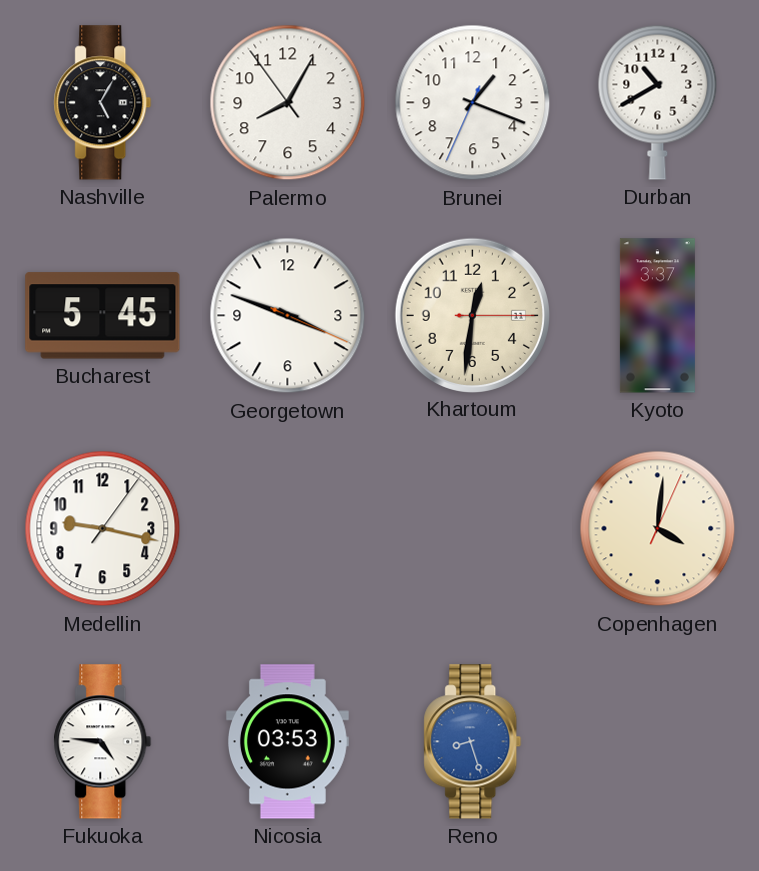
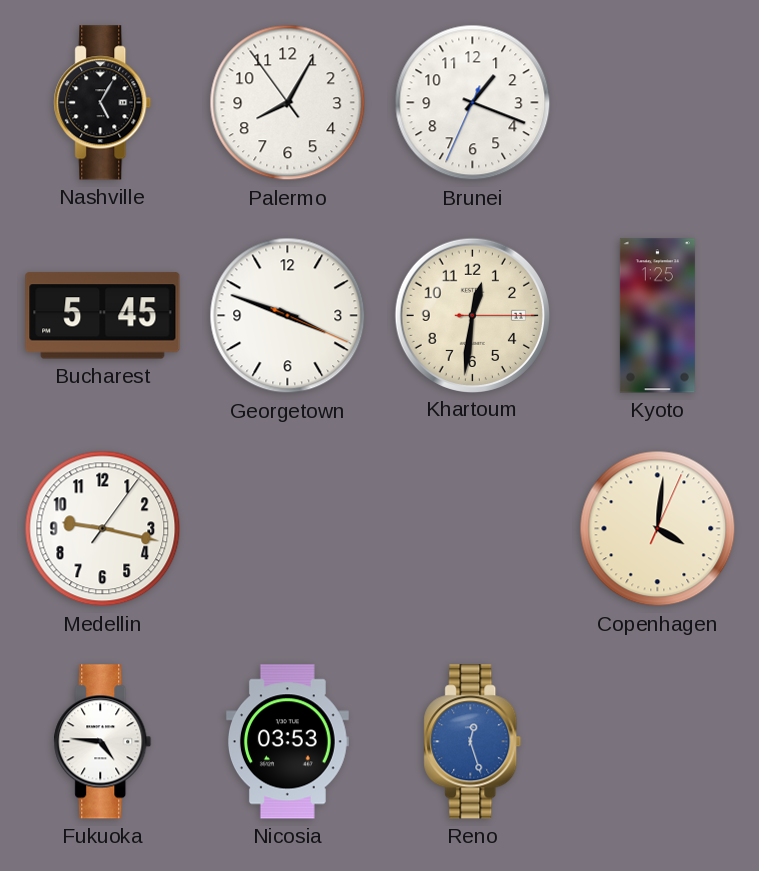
Durban: 10:40 -> none (658, 102)
Kyoto: 3:37 -> 1:25 (657, 316)
Reno: 8:27 -> 12:27 (473, 742)
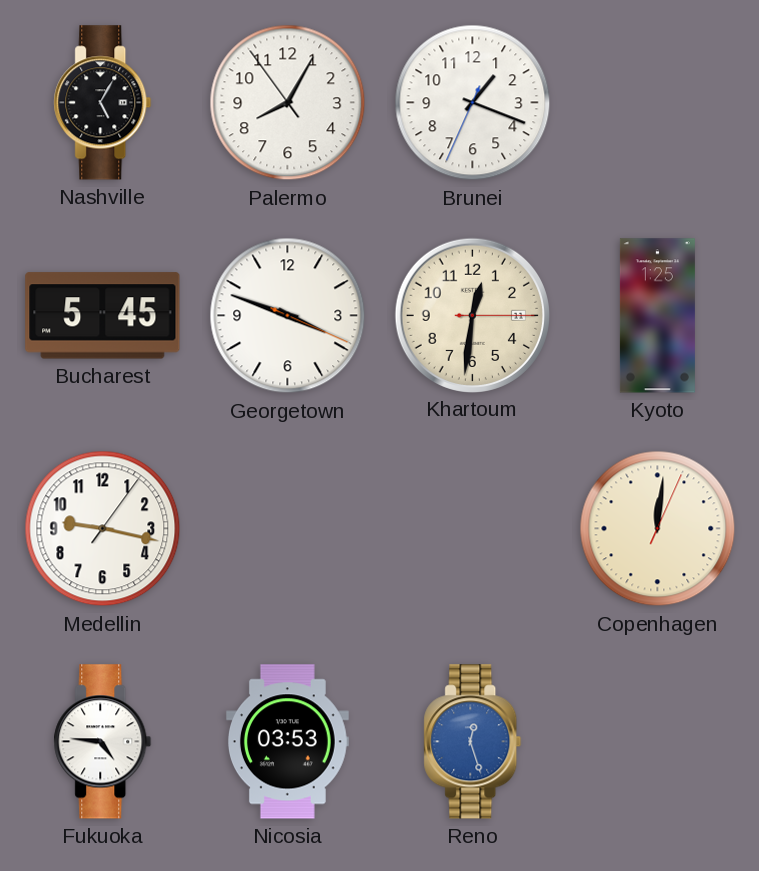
Copenhagen: 4:01 -> 12:01 (658, 529)
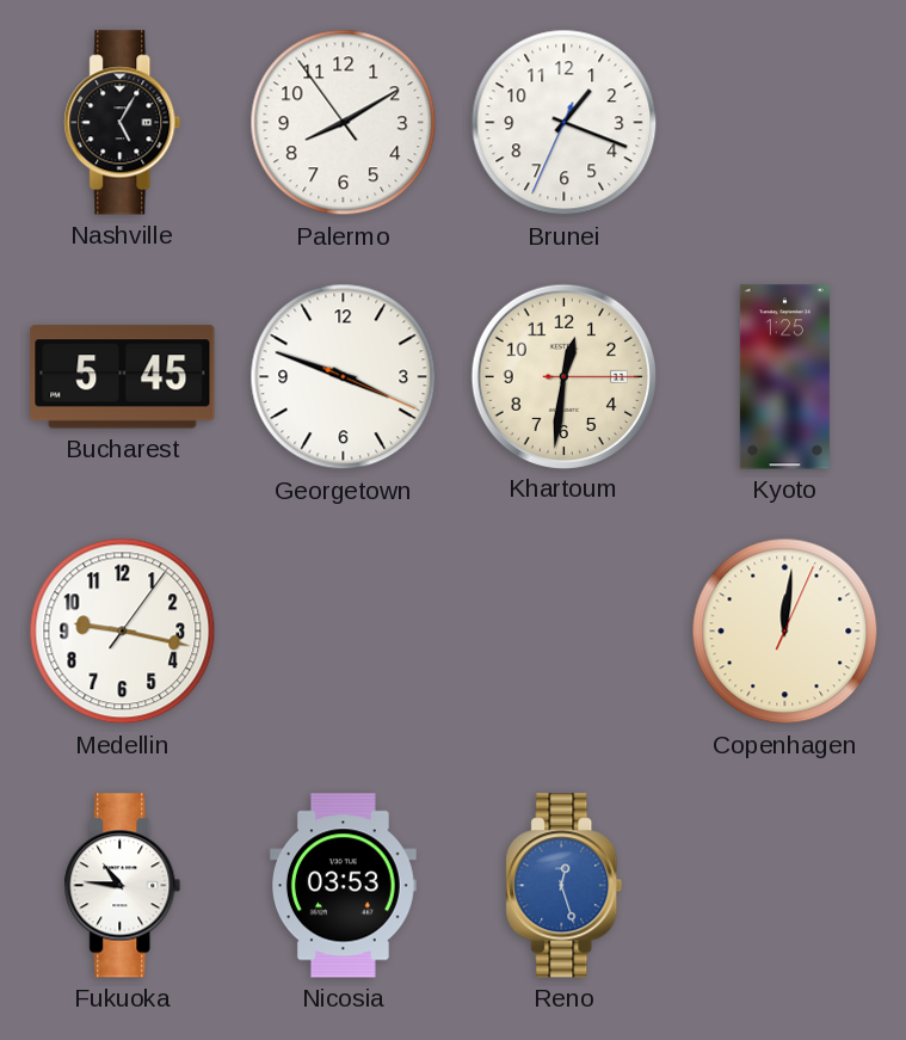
Palermo: 8:04 -> 8:09 (344, 123)
Fukuoka: 4:46 -> 10:46 (123, 886)
